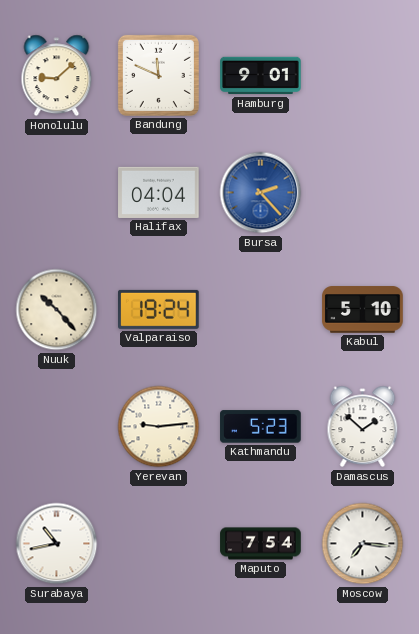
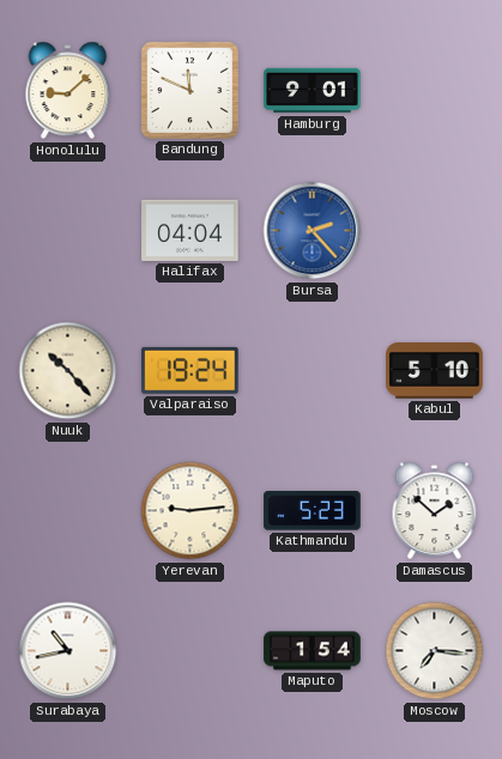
Maputo: 7:54 -> 1:54 (313, 651)
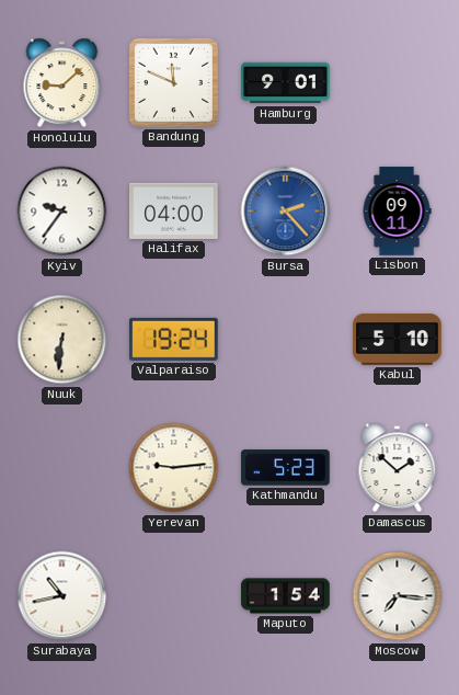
Kyiv: none -> 9:36 (62, 212)
Halifax: 04:04 -> 04:00 (174, 210)
Lisbon: none -> 09:11 (397, 212)
Nuuk: 10:23 -> 6:31 (62, 340)
